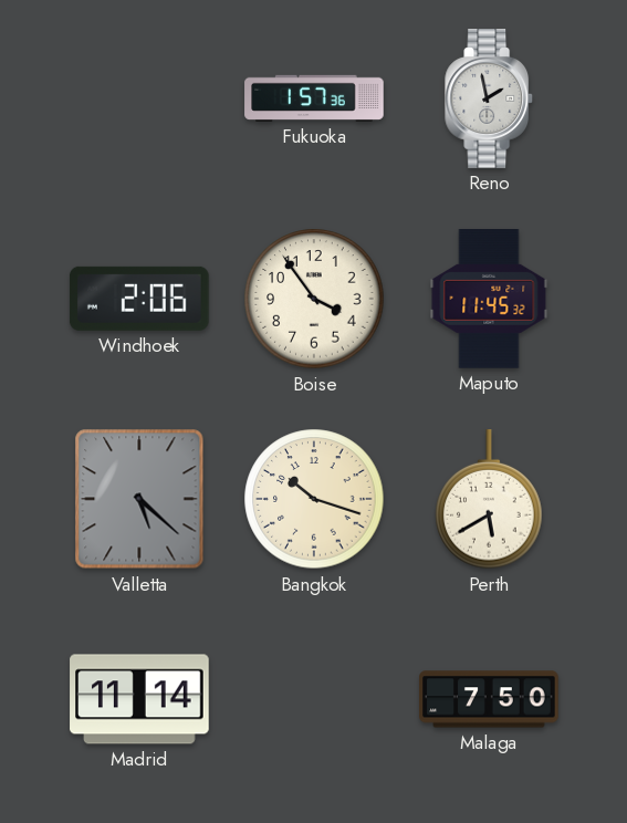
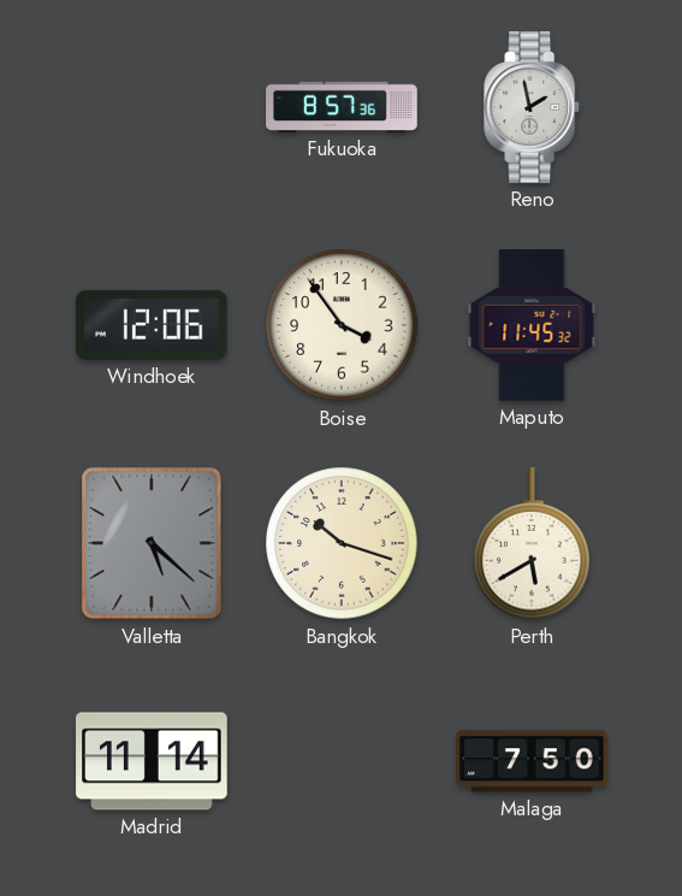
Fukuoka: 1:57 -> 8:57 (342, 107)
Windhoek: 2:06 -> 12:06 (152, 325)
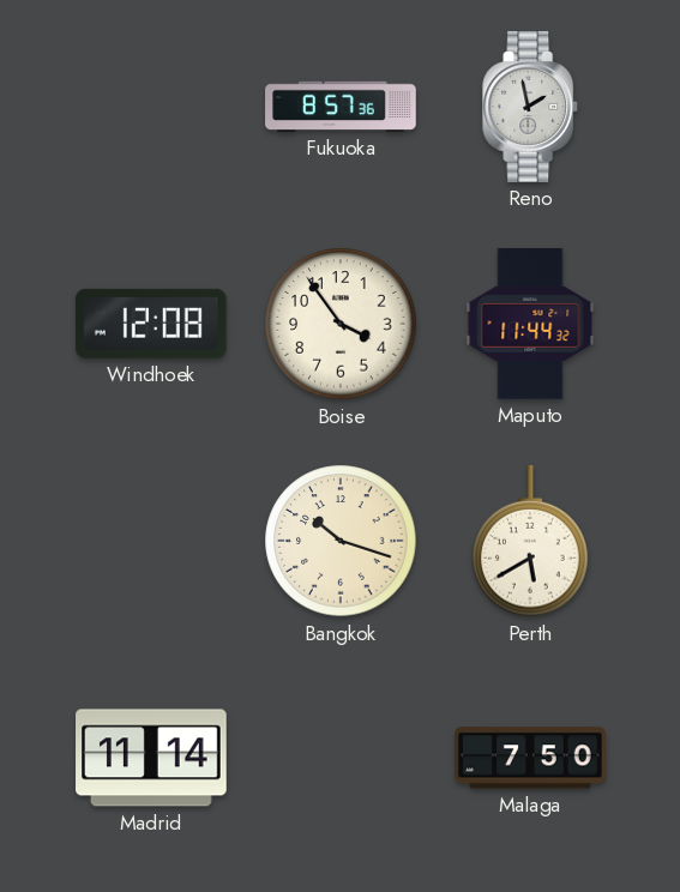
Windhoek: 12:06 -> 12:08 (151, 324)
Maputo: 11:45 -> 11:44 (530, 325)
Valletta: 5:22 -> none (152, 543)
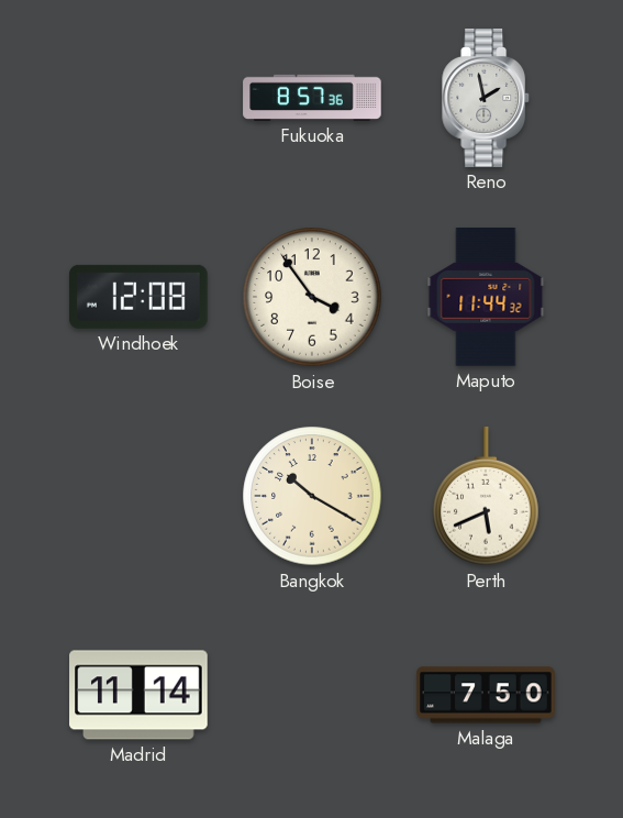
Bangkok: 10:18 -> 10:20 (312, 496)
Perth: 5:40 -> 5:41 (486, 497)
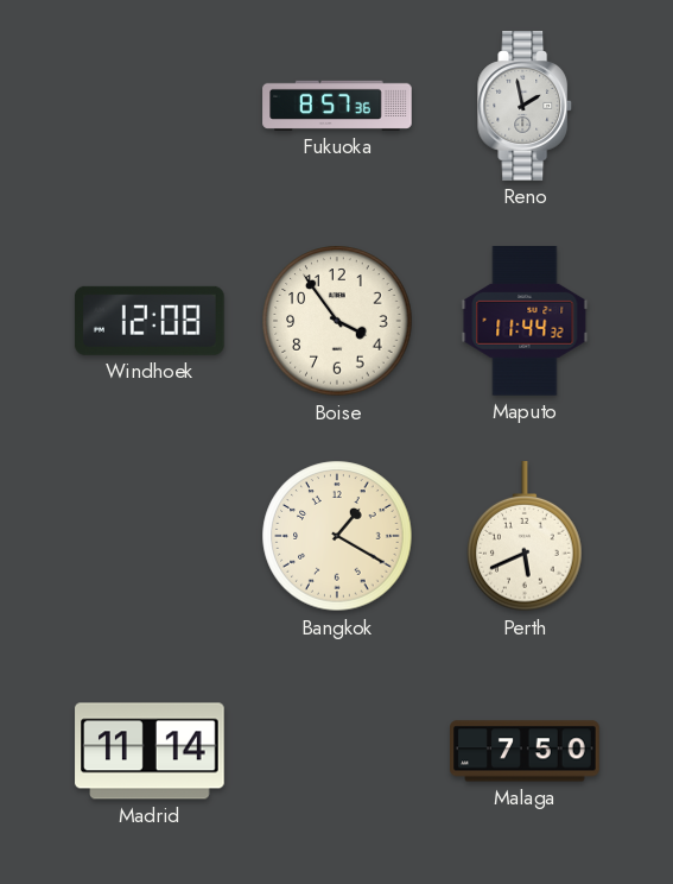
Bangkok: 10:20 -> 1:20 (337, 536)
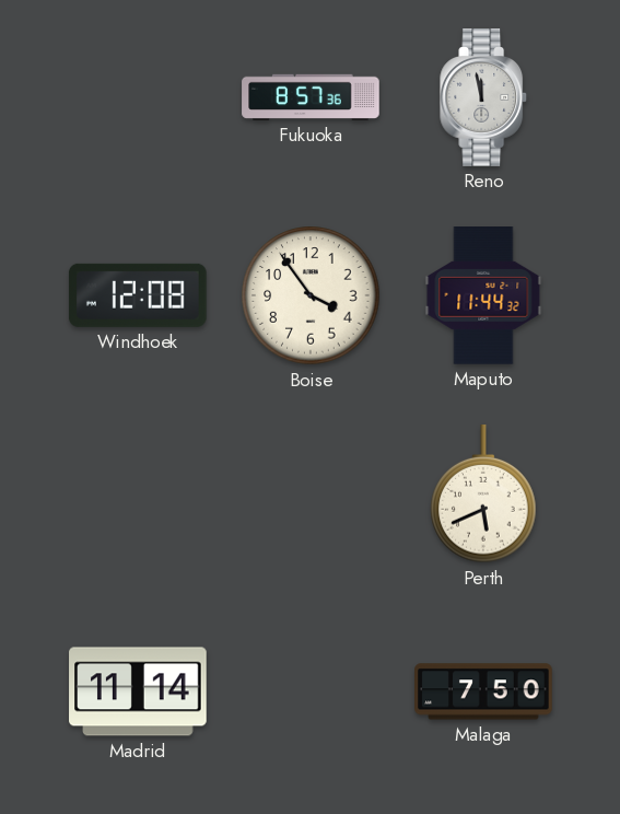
Reno: 1:58 -> 11:58 (484, 97)
Bangkok: 1:20 -> none (337, 536)
